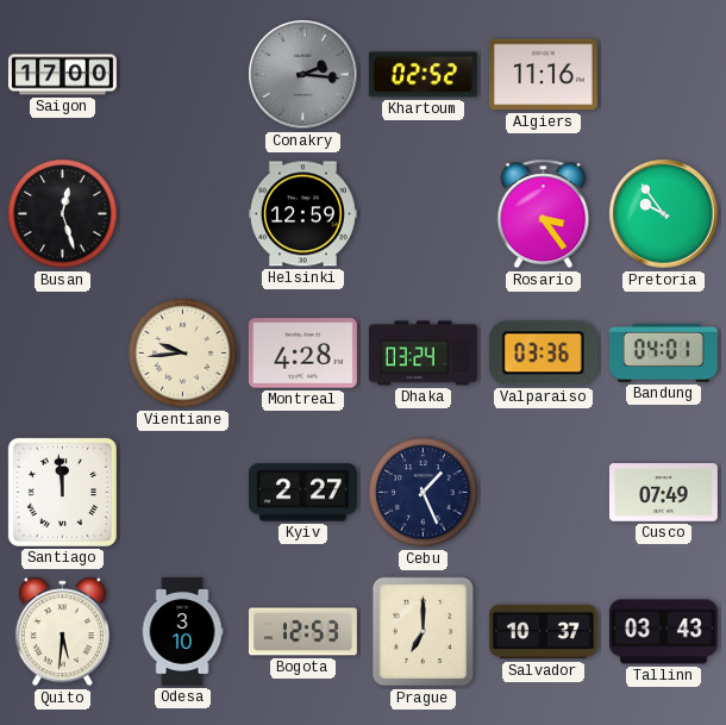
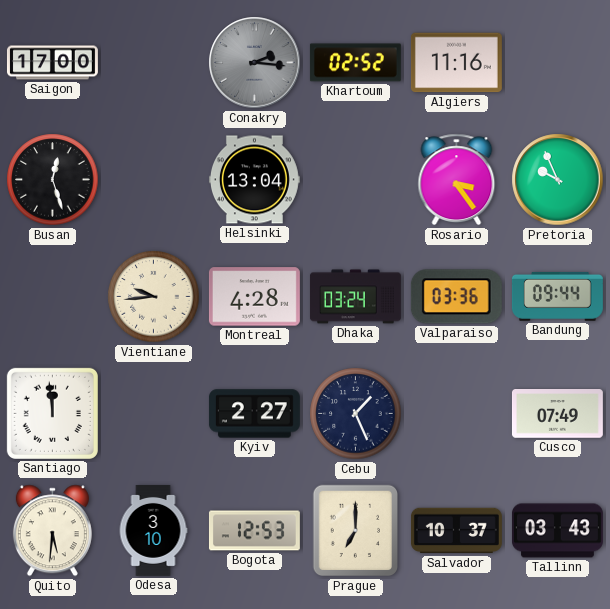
Helsinki: 12:59 -> 13:04 (254, 180)
Pretoria: 9:54 -> 9:56 (558, 180)
Bandung: 04:01 -> 09:44 (557, 296)
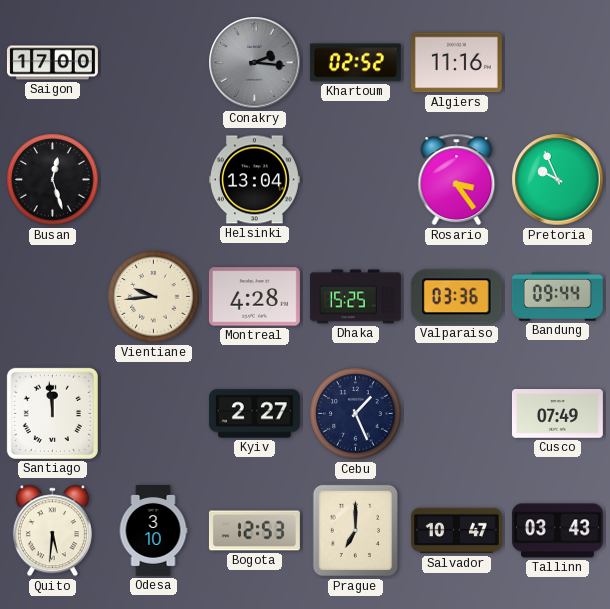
Dhaka: 03:24 -> 15:25 (355, 297)
Salvador: 10:37 -> 10:47 (456, 531)
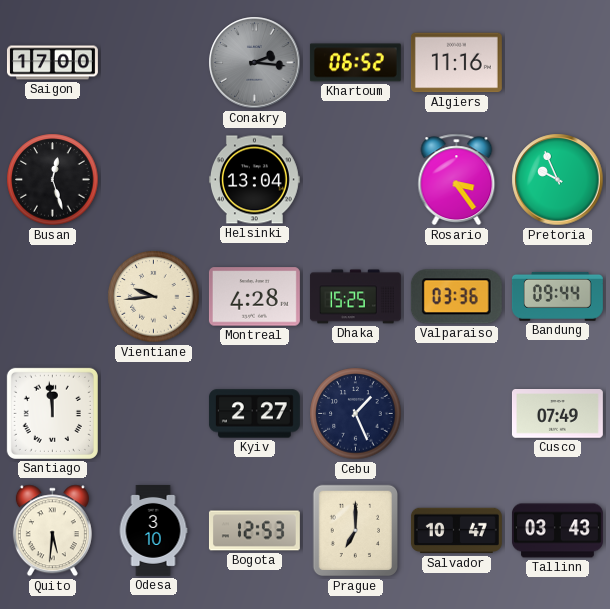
Khartoum: 02:52 -> 06:52 (355, 63)
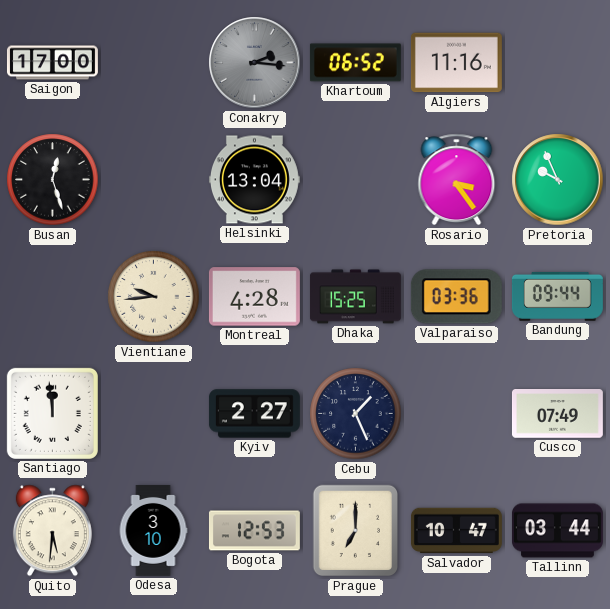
Tallinn: 03:43 -> 03:44 (557, 531)
